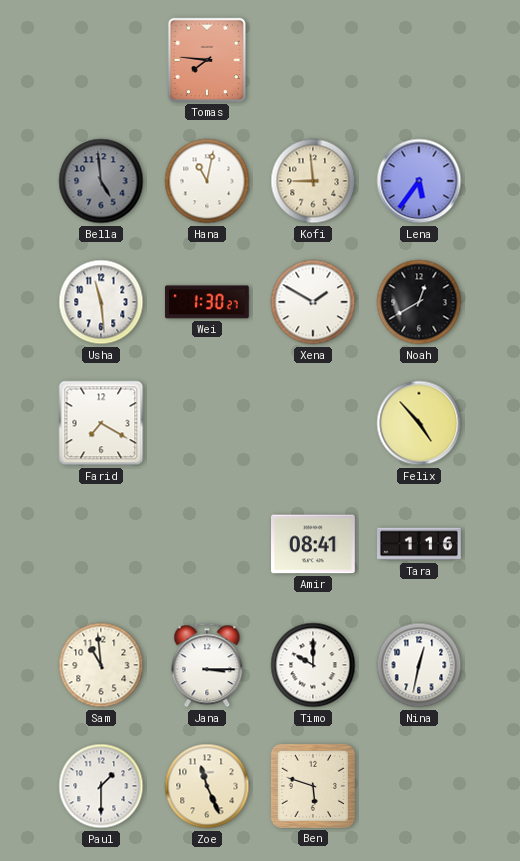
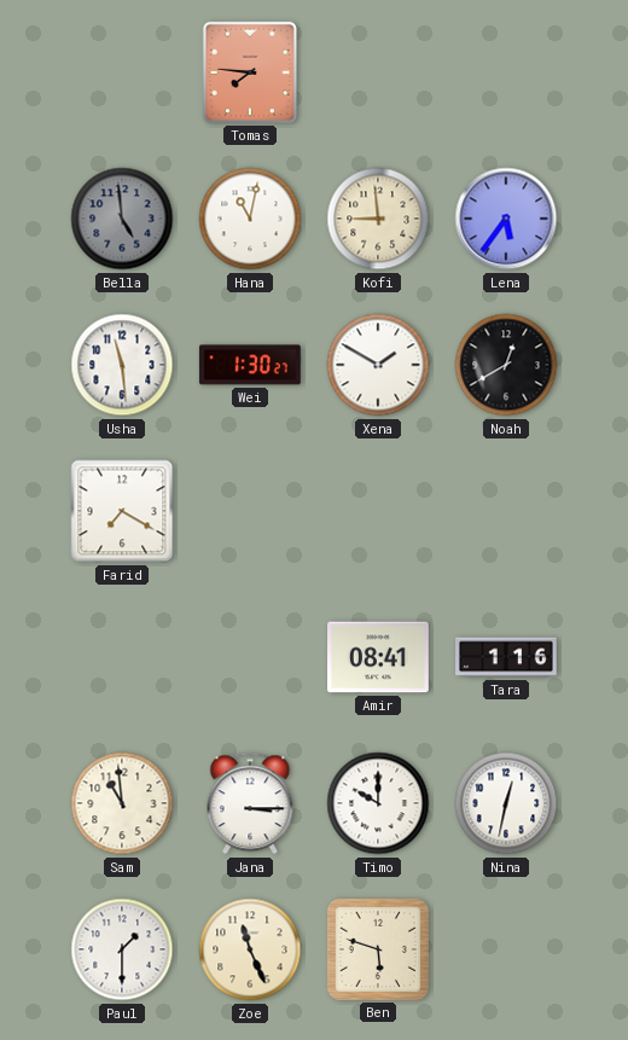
Felix: 4:53 -> none (419, 423)
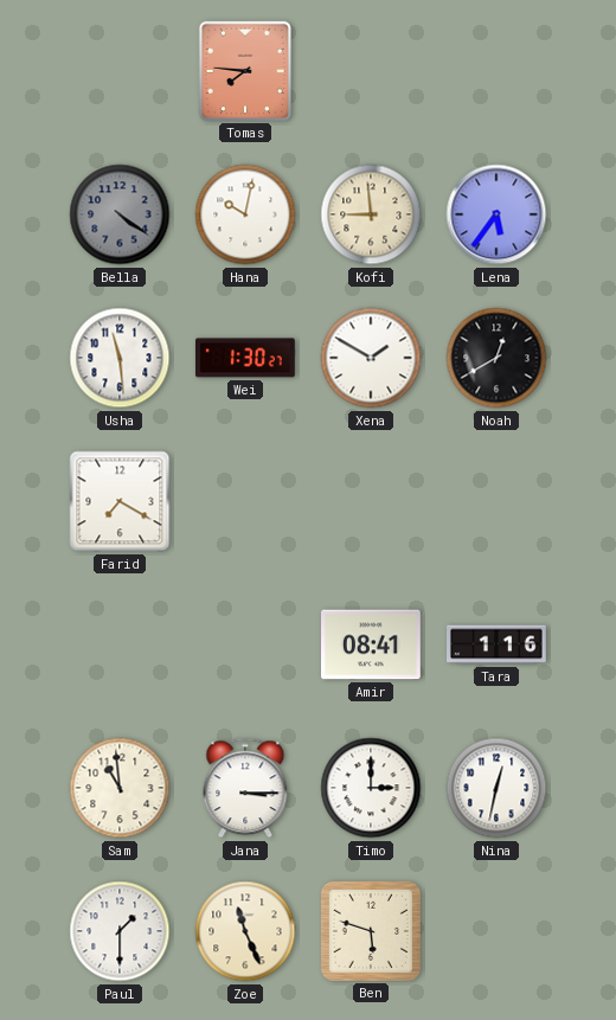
Bella: 4:59 -> 4:21 (120, 214)
Hana: 11:02 -> 10:02 (245, 214)
Timo: 10:00 -> 3:00 (371, 788)
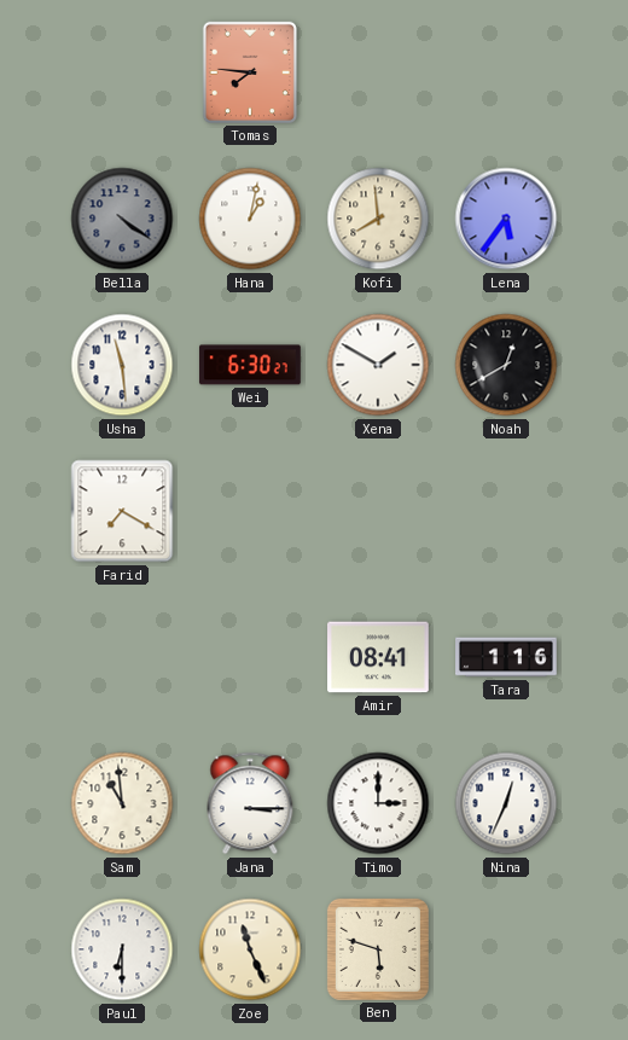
Hana: 10:02 -> 1:02 (250, 219)
Kofi: 8:59 -> 7:59 (378, 219)
Wei: 1:30 -> 6:30 (250, 365)
Nina: 12:32 -> 12:34 (506, 803)
Paul: 1:30 -> 6:30 (122, 949)
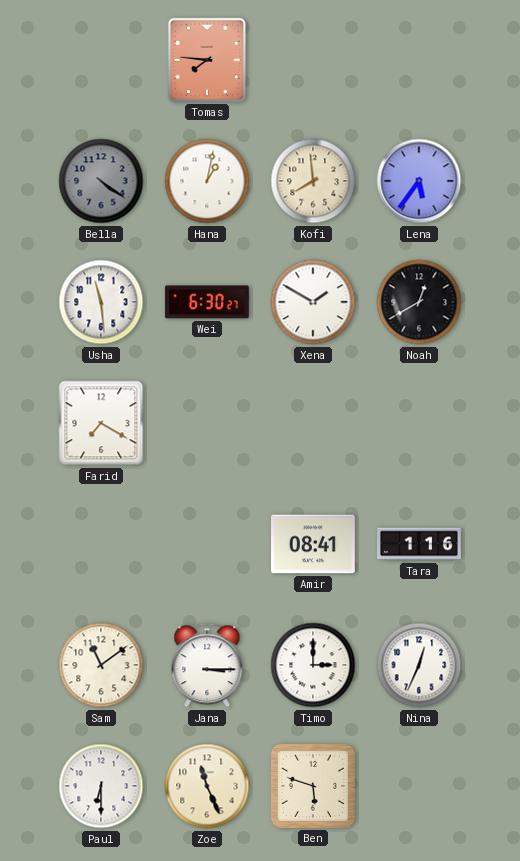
Sam: 10:59 -> 11:09 (101, 665)
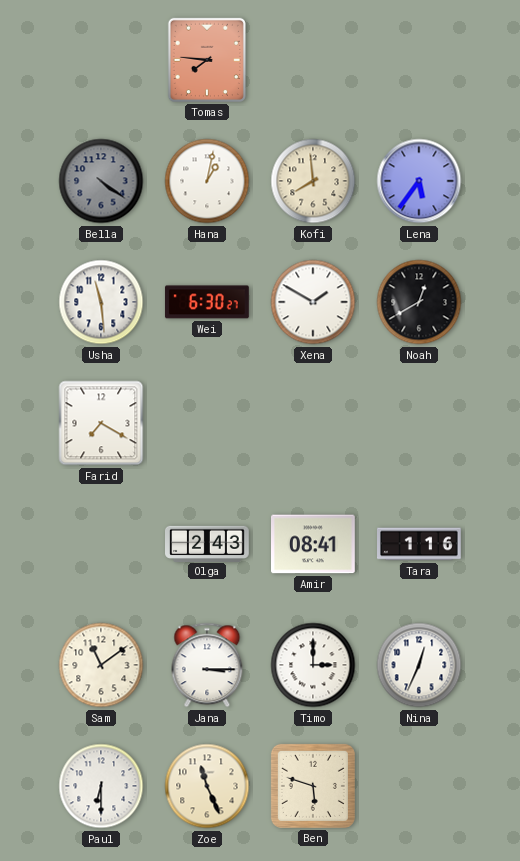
Olga: none -> 2:43 (208, 543)
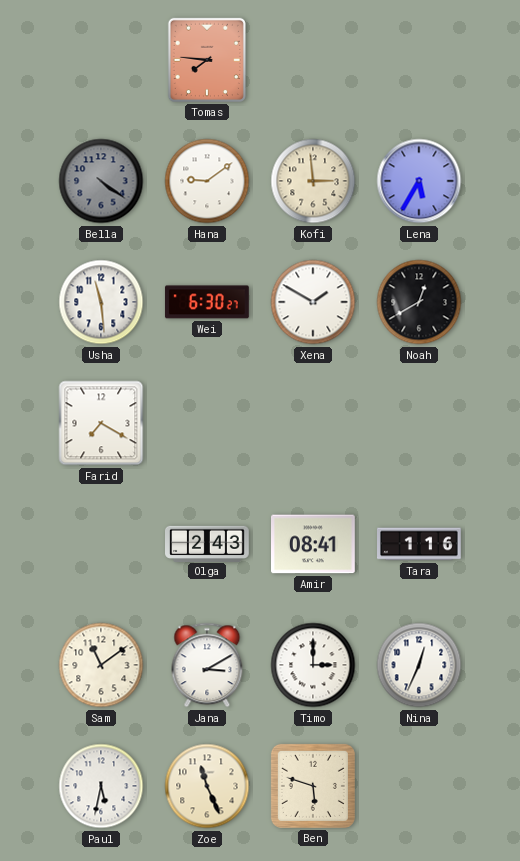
Hana: 1:02 -> 9:09 (207, 181)
Kofi: 7:59 -> 2:59 (313, 181)
Lena: 5:36 -> 5:35 (419, 181)
Jana: 3:15 -> 3:10 (207, 665)
Paul: 6:30 -> 5:32 (101, 786)
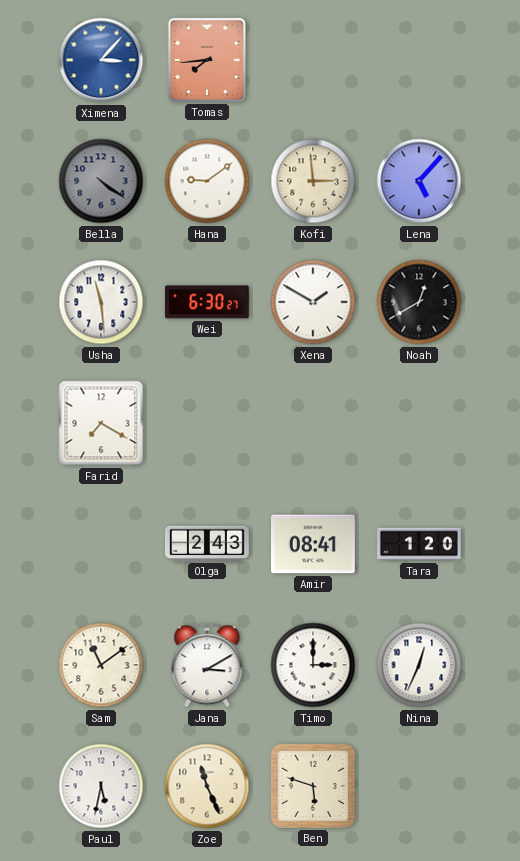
Ximena: none -> 3:07 (101, 60)
Tomas: 7:46 -> 7:44 (207, 60)
Lena: 5:35 -> 5:07 (419, 181)
Tara: 1:16 -> 1:20 (420, 544)
